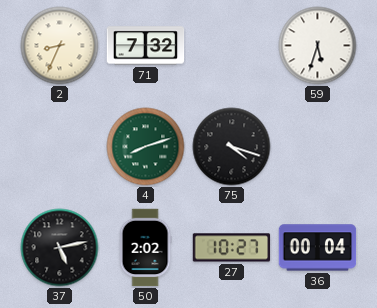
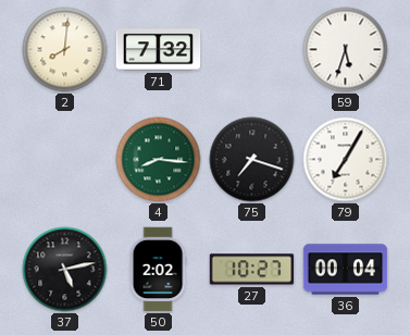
2: 8:34 -> 8:01 (65, 50)
4: 8:12 -> 8:16 (159, 160)
75: 4:18 -> 7:18 (252, 160)
79: none -> 7:05 (346, 160)
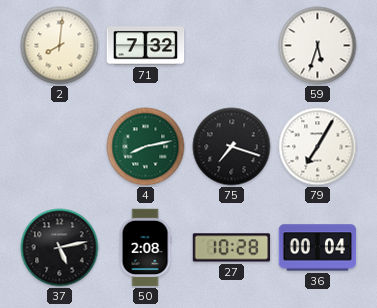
4: 8:16 -> 8:13 (146, 147)
50: 2:02 -> 2:08 (145, 248)
27: 10:27 -> 10:28 (232, 248)
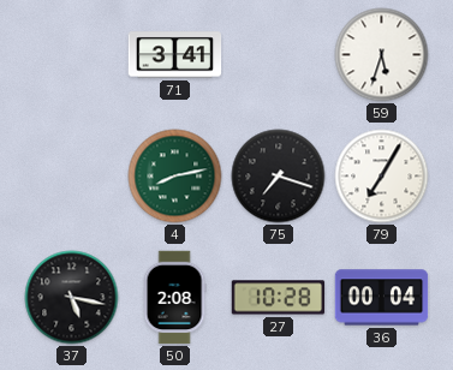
2: 8:01 -> none (60, 46)
71: 7:32 -> 3:41 (175, 55)
37: 5:13 -> 5:17 (72, 298)
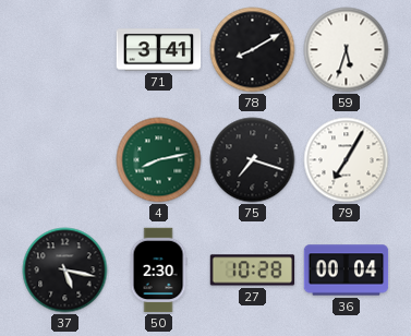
78: none -> 8:10 (253, 50)
50: 2:08 -> 2:30 (158, 271)
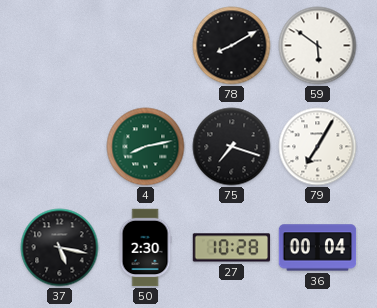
71: 3:41 -> none (159, 50)
59: 5:33 -> 5:51 (318, 46)
